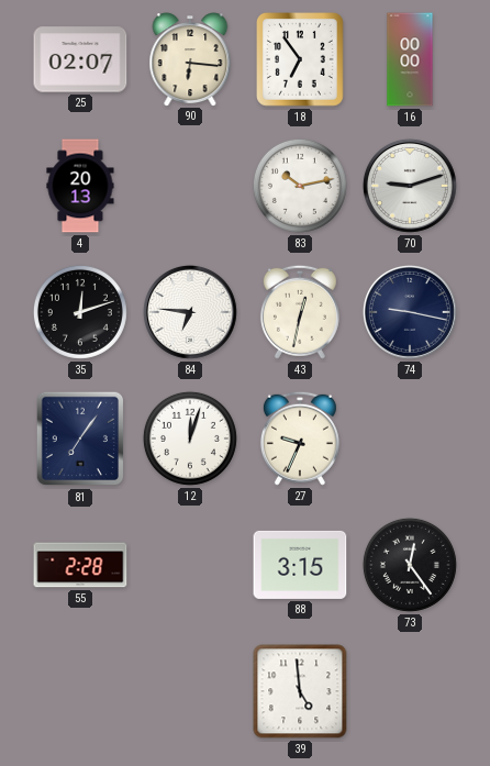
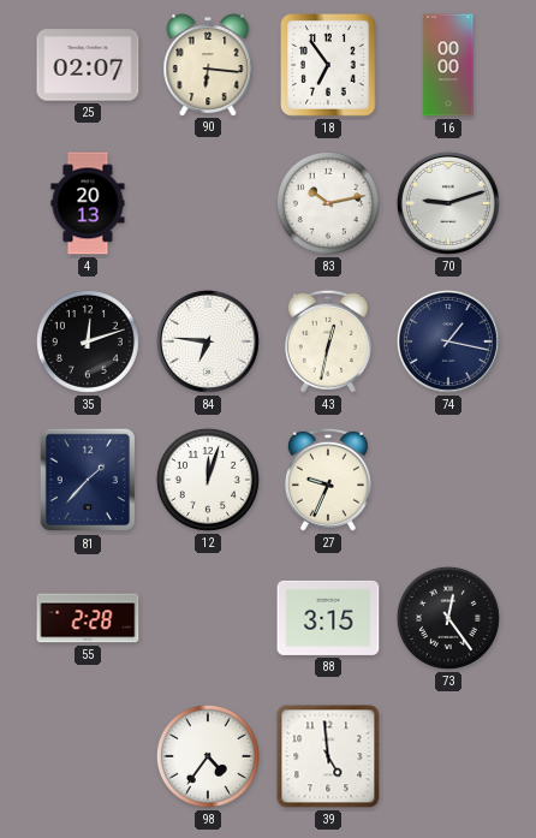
74: 9:17 -> 1:17 (448, 341)
81: 7:06 -> 1:37 (87, 480)
98: none -> 4:36 (208, 756)
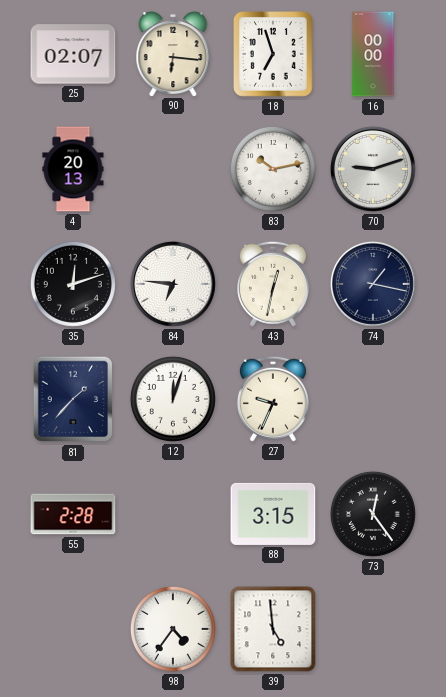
18: 6:54 -> 6:57 (274, 55)
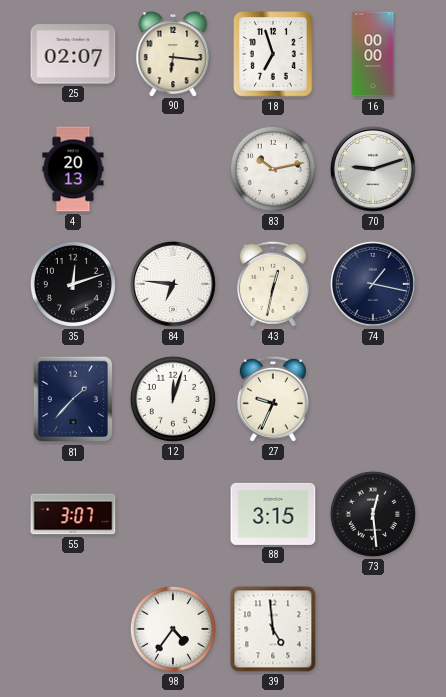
55: 2:28 -> 3:07 (73, 514)
73: 12:24 -> 12:29 (373, 514)
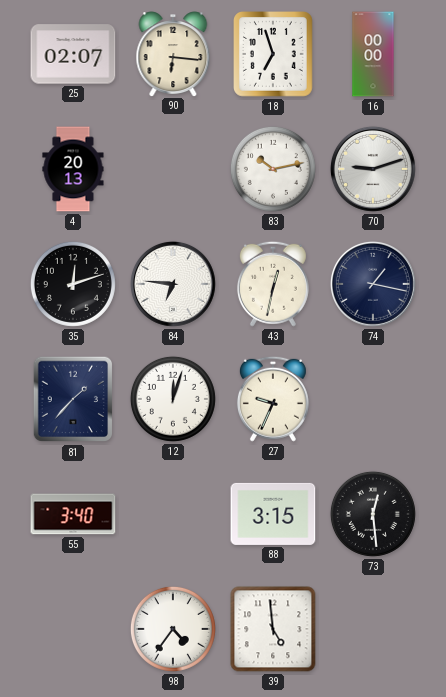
55: 3:07 -> 3:40 (73, 514)
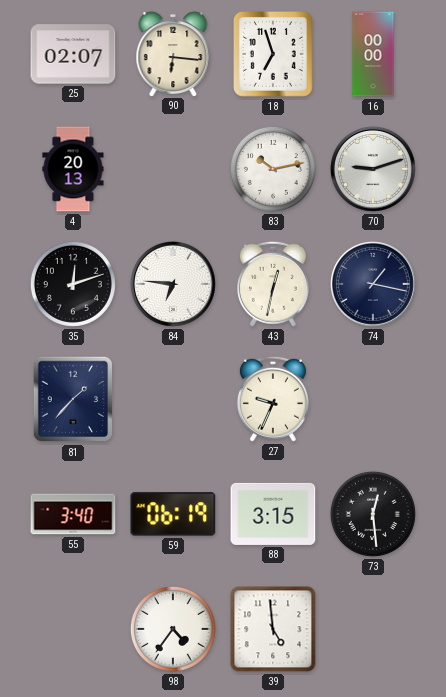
12: 12:03 -> none (173, 399)
59: none -> 06:19 (173, 514)
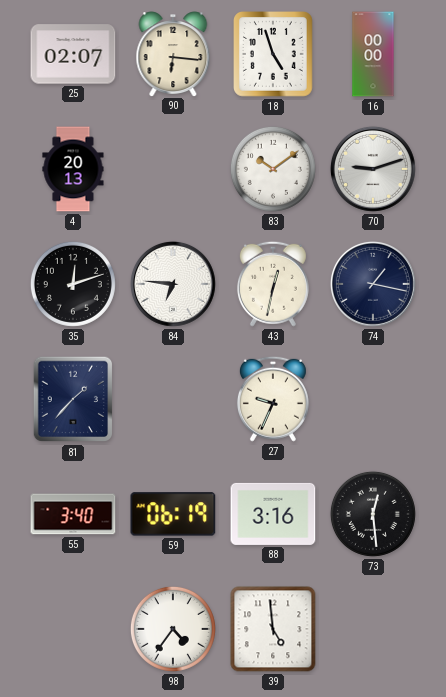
18: 6:57 -> 4:57 (274, 55)
83: 10:13 -> 10:09 (273, 169)
88: 3:15 -> 3:16 (273, 514)
